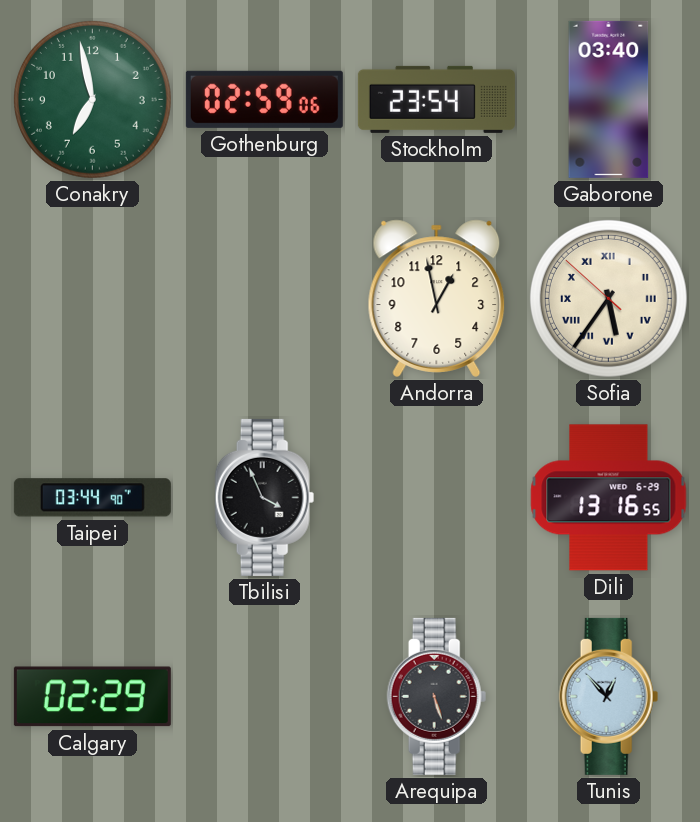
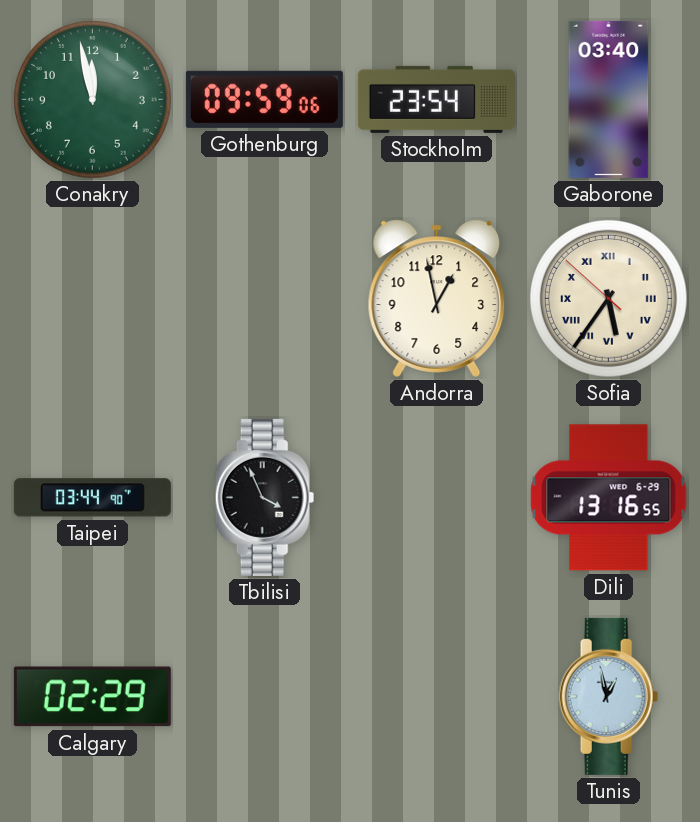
Conakry: 6:58 -> 11:58 (92, 99)
Gothenburg: 02:59 -> 09:59 (264, 99)
Arequipa: 5:27 -> none (437, 696)
Tunis: 12:53 -> 12:58 (609, 696)
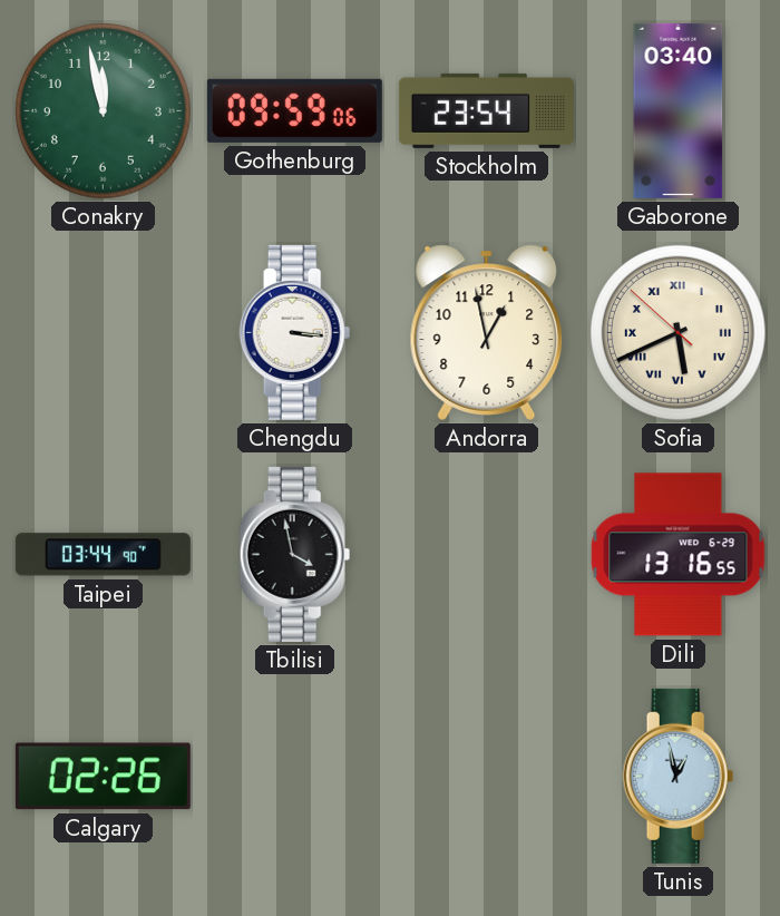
Chengdu: none -> 3:16 (295, 332)
Sofia: 5:35 -> 5:40 (677, 332)
Tbilisi: 3:56 -> 3:58 (295, 554)
Calgary: 02:29 -> 02:26 (103, 777)
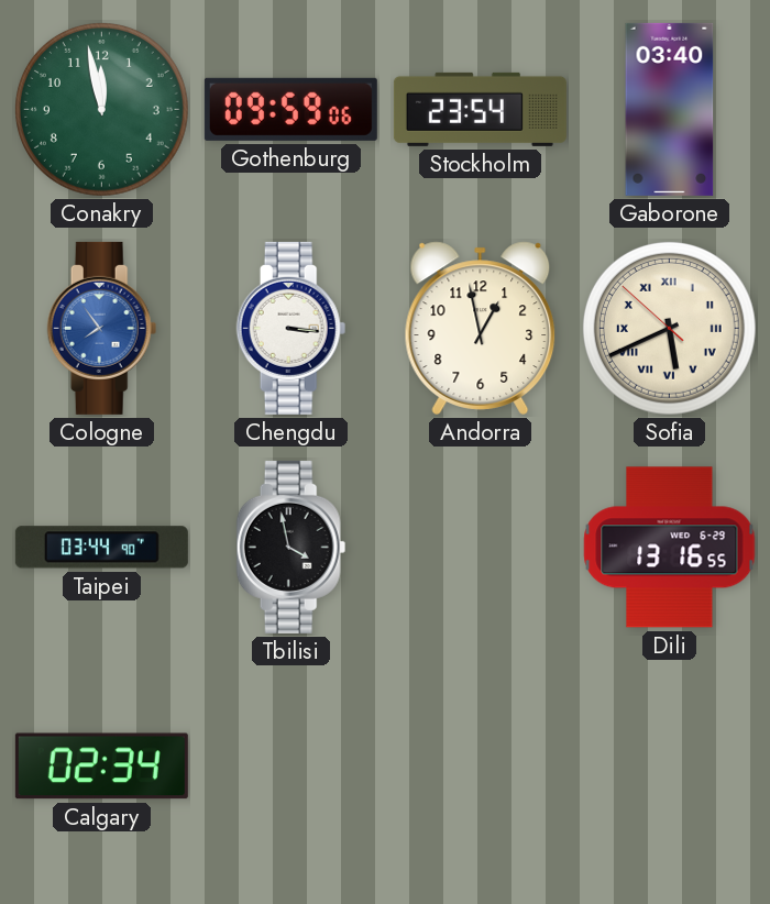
Cologne: none -> 7:54 (102, 328)
Calgary: 02:26 -> 02:34 (101, 767)
Tunis: 12:58 -> none (679, 776)
